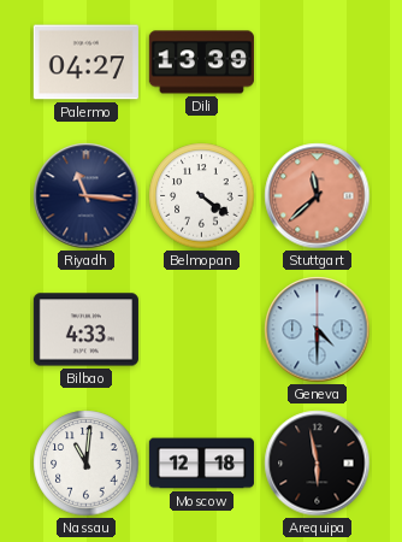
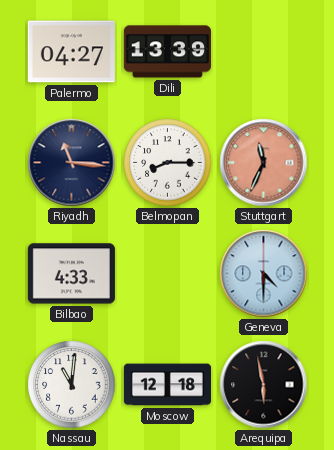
Belmopan: 4:21 -> 8:15 (168, 163)
Stuttgart: 11:38 -> 11:34 (264, 163)
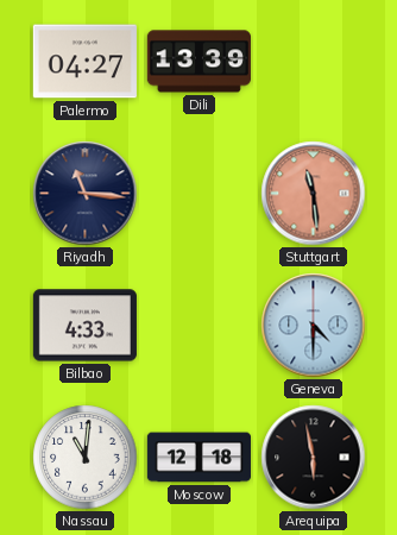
Belmopan: 8:15 -> none (168, 163)
Stuttgart: 11:34 -> 11:29 (314, 194)
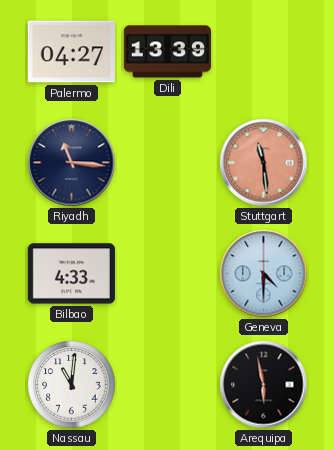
Moscow: 12:18 -> none (198, 458)
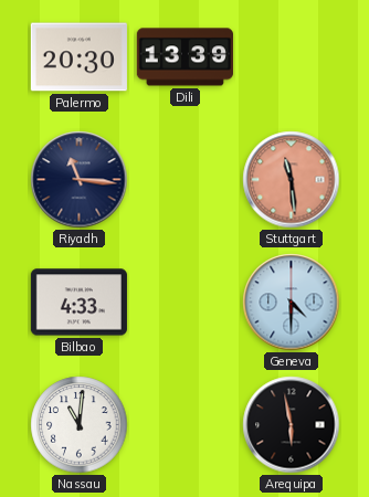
Palermo: 04:27 -> 20:30 (78, 57)
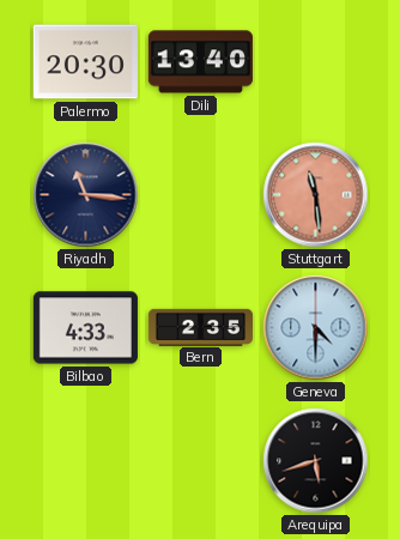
Dili: 13:39 -> 13:40 (200, 62)
Bern: none -> 2:35 (200, 327)
Nassau: 11:01 -> none (80, 425)
Arequipa: 5:58 -> 5:42 (316, 461)
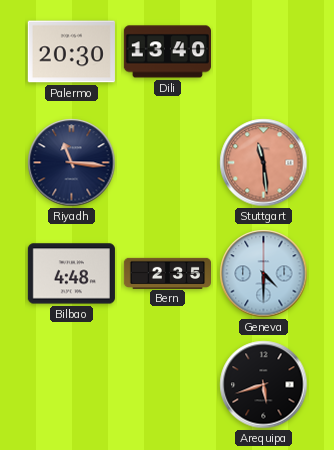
Bilbao: 4:33 -> 4:48 (71, 274)
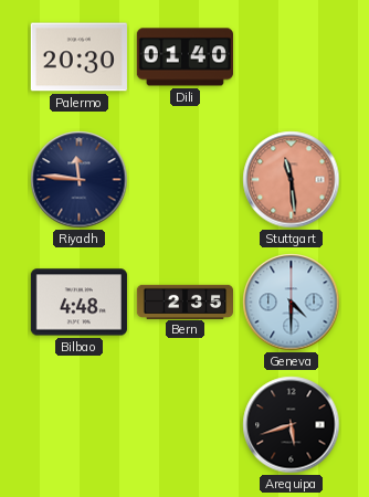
Dili: 13:40 -> 01:40 (184, 57)
Riyadh: 11:16 -> 11:46 (80, 180)
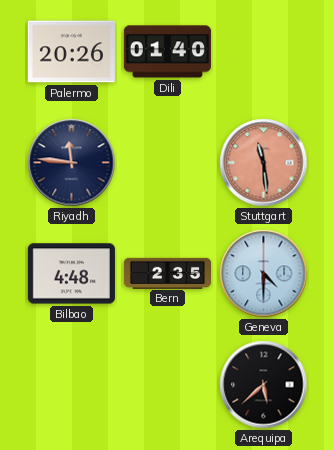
Palermo: 20:30 -> 20:26 (71, 52)
Arequipa: 5:42 -> 5:38 (264, 385)
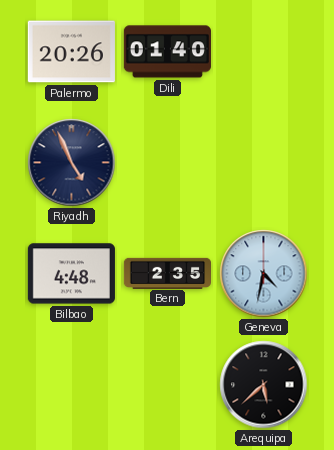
Riyadh: 11:46 -> 4:56 (72, 163)
Stuttgart: 11:29 -> none (264, 163)
Geneva: 4:30 -> 4:32 (264, 274)
